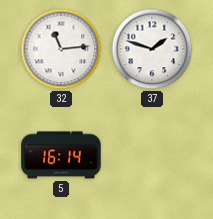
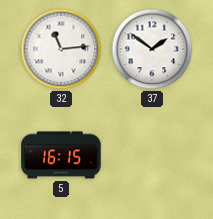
37: 1:48 -> 1:51 (152, 49)
5: 16:14 -> 16:15 (61, 155)
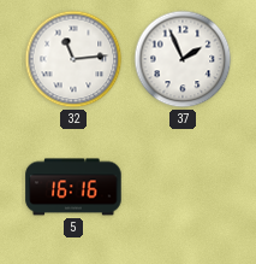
37: 1:51 -> 1:56 (183, 59)
5: 16:15 -> 16:16 (73, 187)
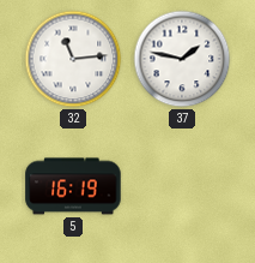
37: 1:56 -> 1:47 (182, 59)
5: 16:16 -> 16:19 (73, 186)
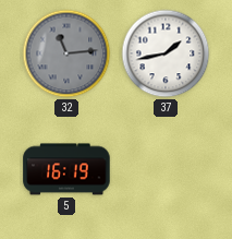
32 dial: white -> grey (66, 53)
37: 1:47 -> 1:43 (166, 53)
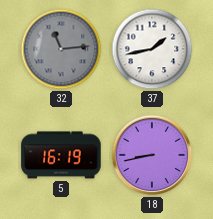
18: none -> 8:43 (152, 155)
